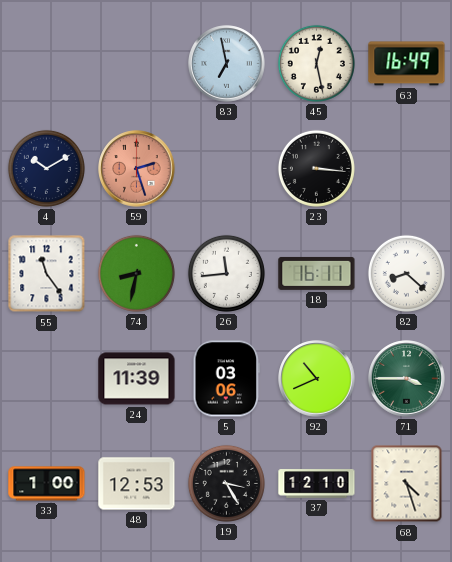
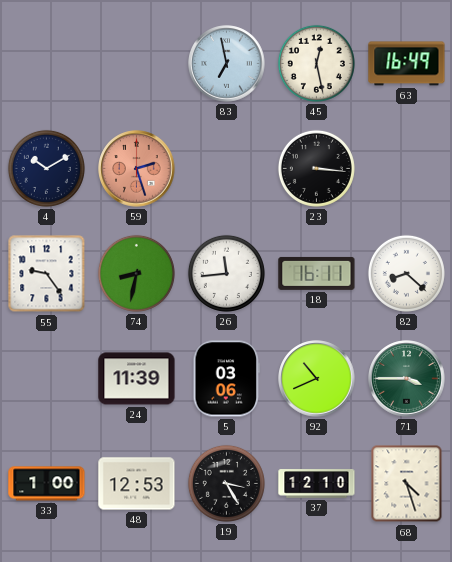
55: 11:24 -> 9:24 (47, 274)
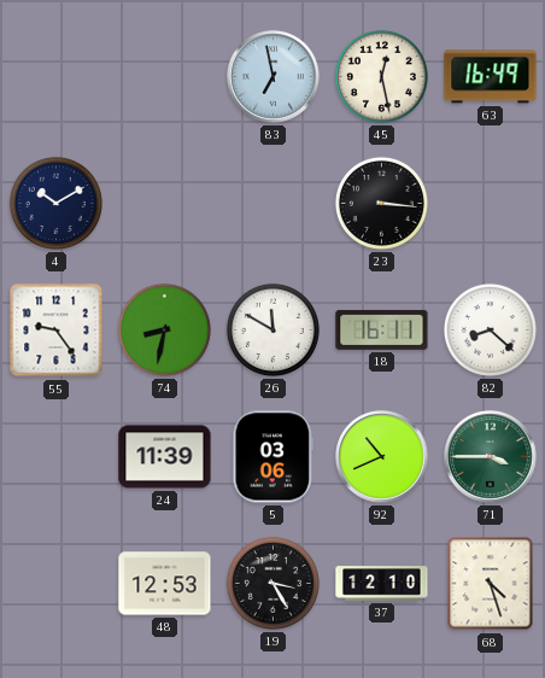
59: 2:27 -> none (137, 169)
26: 11:44 -> 11:50 (272, 329)
33: 1:00 -> none (47, 484)
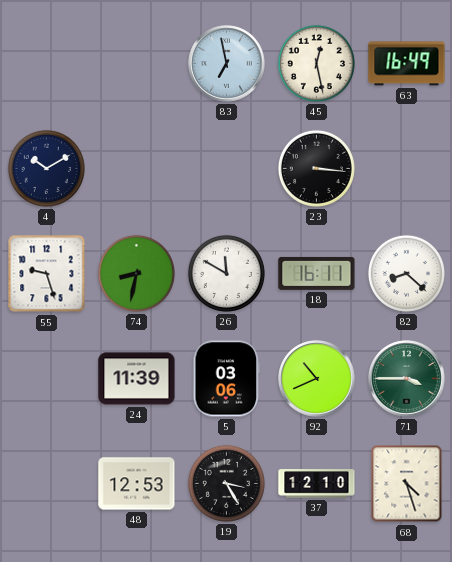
55: 9:24 -> 9:27 (47, 274)
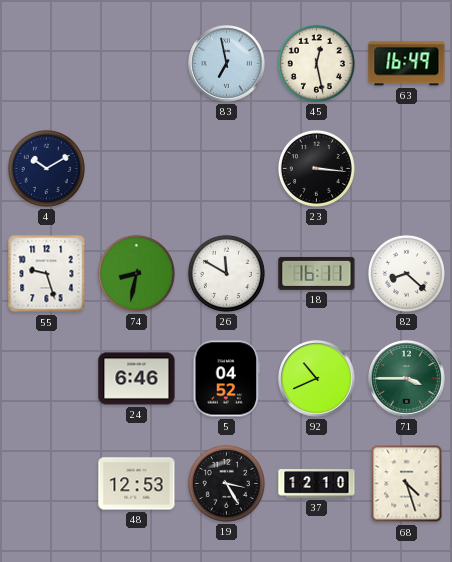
24: 11:39 -> 6:46 (137, 379)
5: 03:06 -> 04:52 (227, 379)
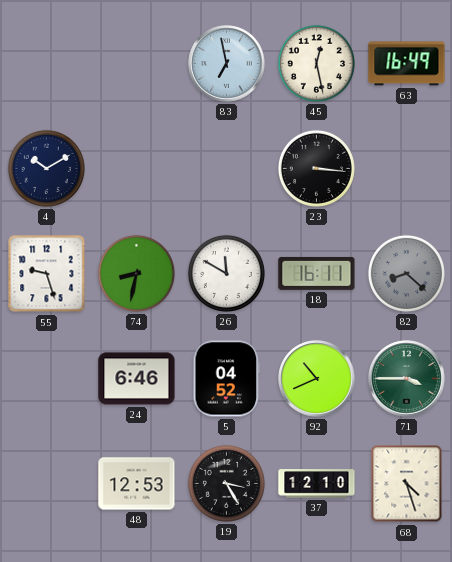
82 dial: white -> grey (406, 273)
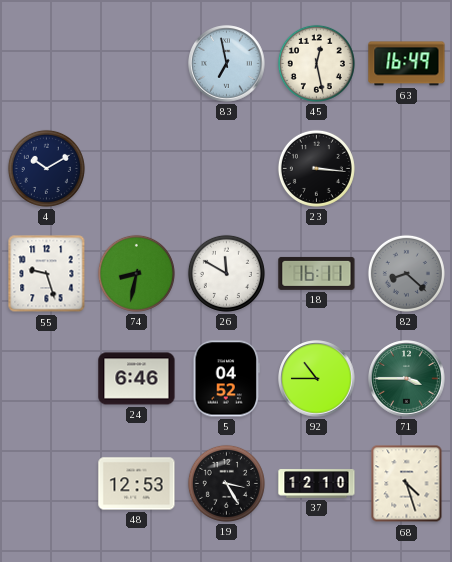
92: 10:41 -> 10:45 (317, 379)
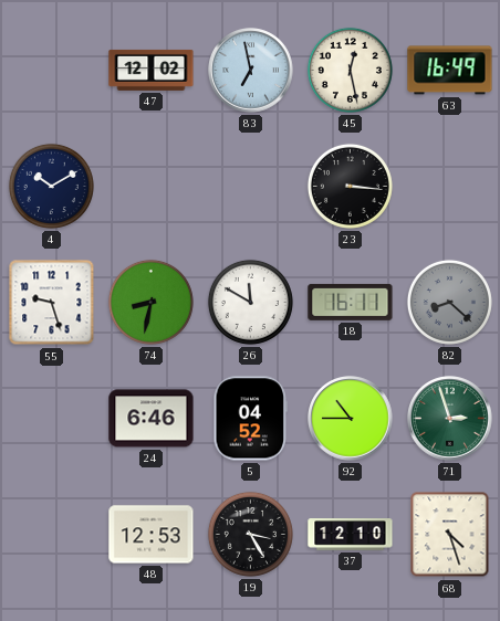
47: none -> 12:02 (152, 70)
71: 3:45 -> 2:57 (450, 419)
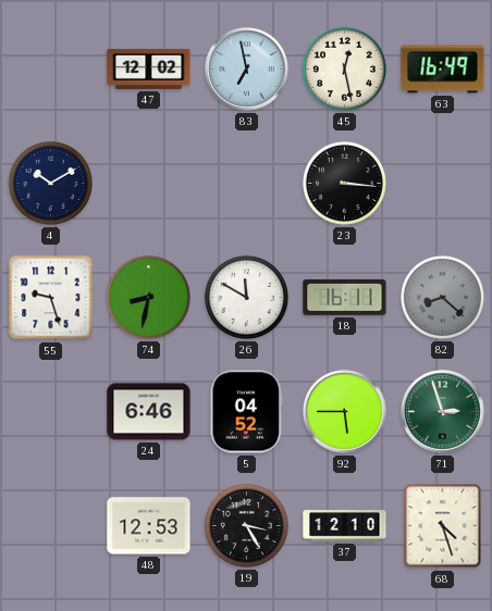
92: 10:45 -> 5:45 (345, 412)
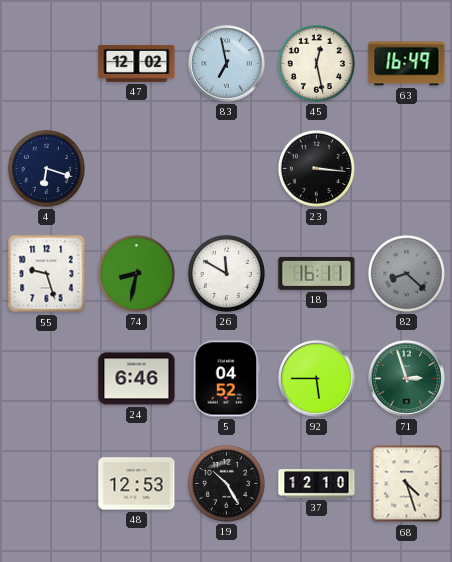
4: 10:10 -> 6:18 (46, 168)
19: 3:25 -> 10:25 (226, 483)
